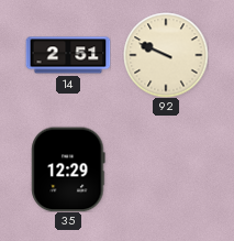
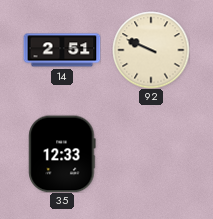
35: 12:29 -> 12:33 (62, 154)
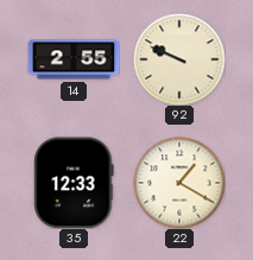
14: 2:51 -> 2:55 (74, 59)
22: none -> 1:20 (179, 183)
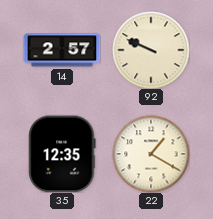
14: 2:55 -> 2:57 (62, 50)
35: 12:33 -> 12:35 (62, 154)
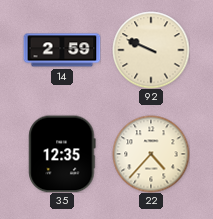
14: 2:57 -> 2:59 (62, 50)
22: 1:20 -> 4:37 (151, 154)
